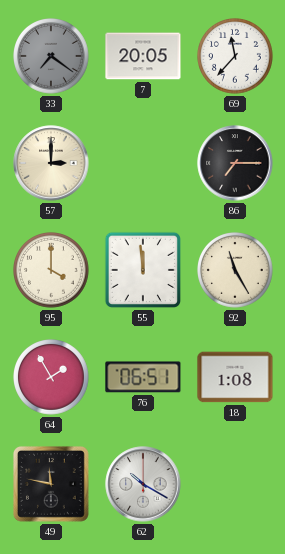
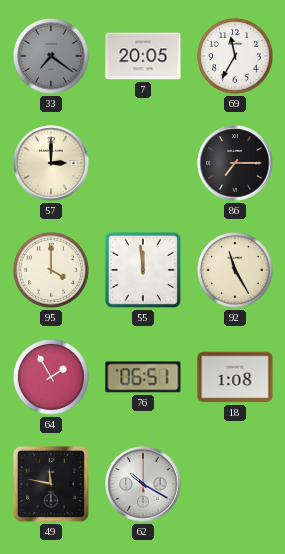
69: 11:37 -> 11:35 (236, 57)
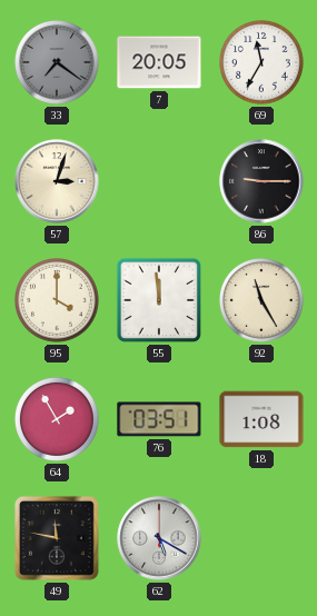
57: 3:00 -> 3:03 (57, 181)
86: 7:15 -> 9:15 (261, 181)
76: 06:51 -> 03:51 (159, 419)
62: 10:20 -> 5:20 (159, 538)
